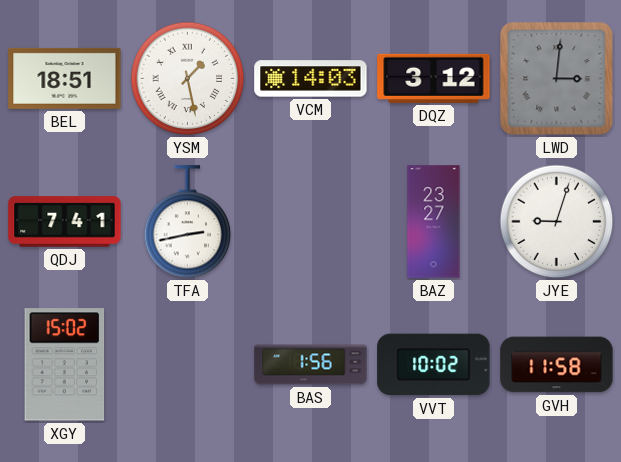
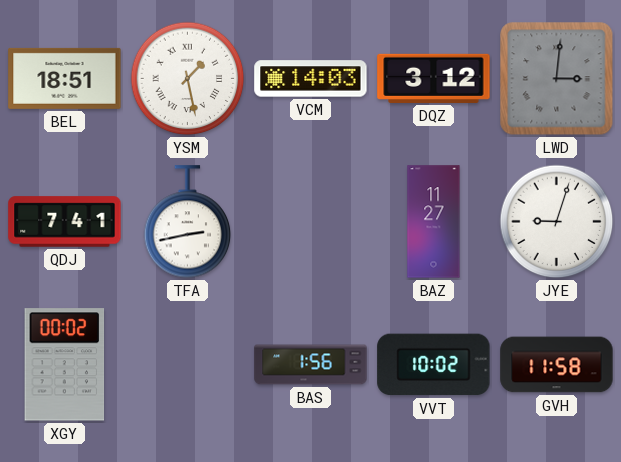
BAZ: 23:27 -> 11:27 (434, 222)
XGY: 15:02 -> 00:02 (65, 365)
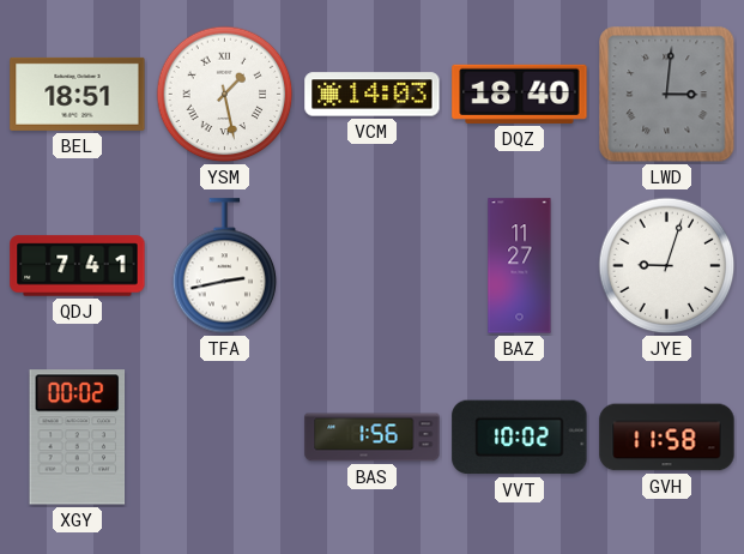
DQZ: 3:12 -> 18:40 (520, 94)
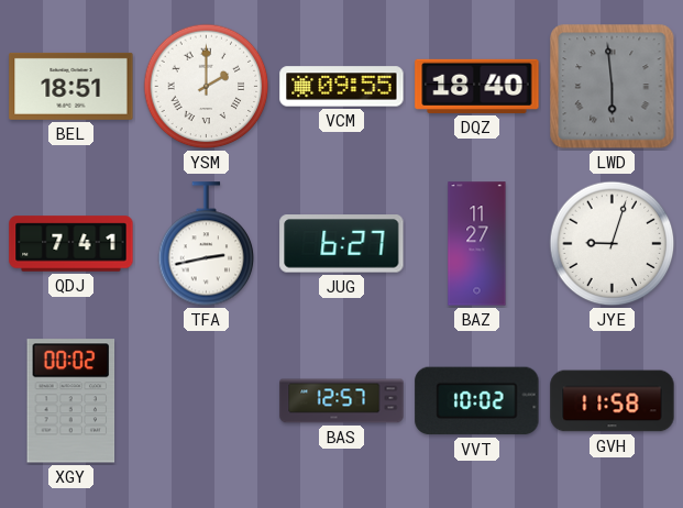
YSM: 1:28 -> 2:00 (207, 87)
VCM: 14:03 -> 09:55 (342, 87)
LWD: 3:01 -> 5:59 (613, 87)
JUG: none -> 6:27 (342, 244)
BAS: 1:56 -> 12:57 (342, 401)
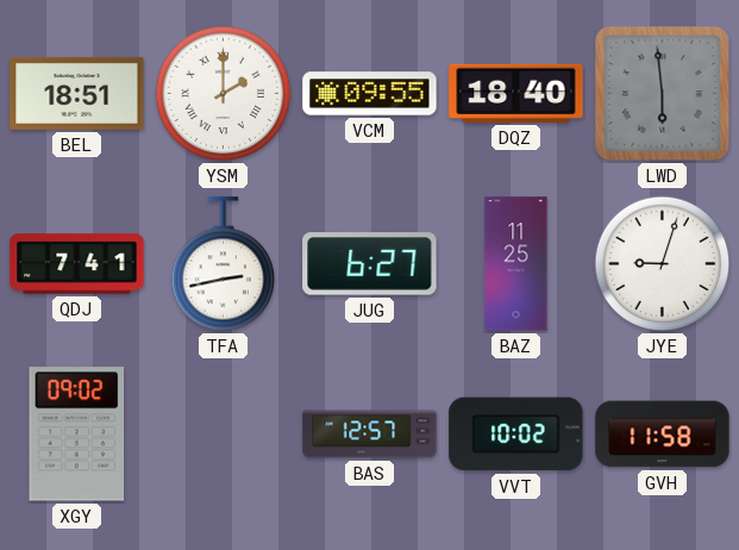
BAZ: 11:27 -> 11:25 (516, 264)
XGY: 00:02 -> 09:02 (77, 435)
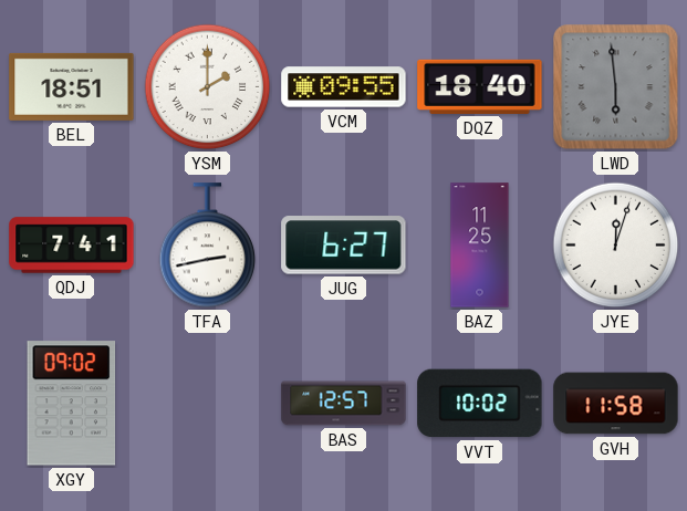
JYE: 9:03 -> 12:03 (616, 246)
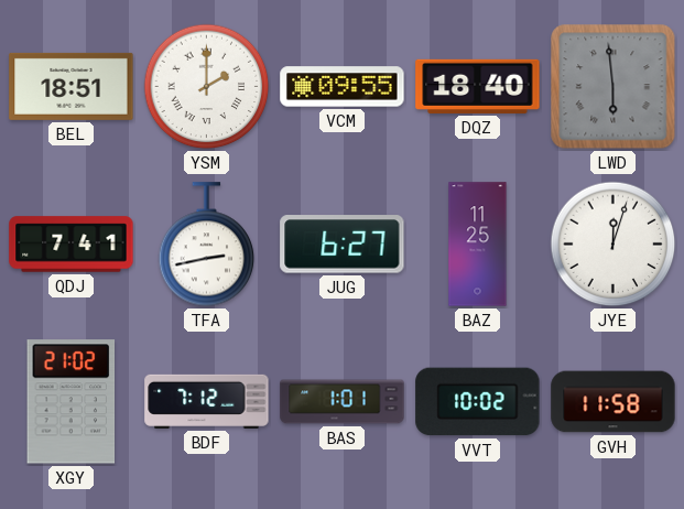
XGY: 09:02 -> 21:02 (72, 402)
BDF: none -> 7:12 (207, 401)
BAS: 12:57 -> 1:01 (343, 402)
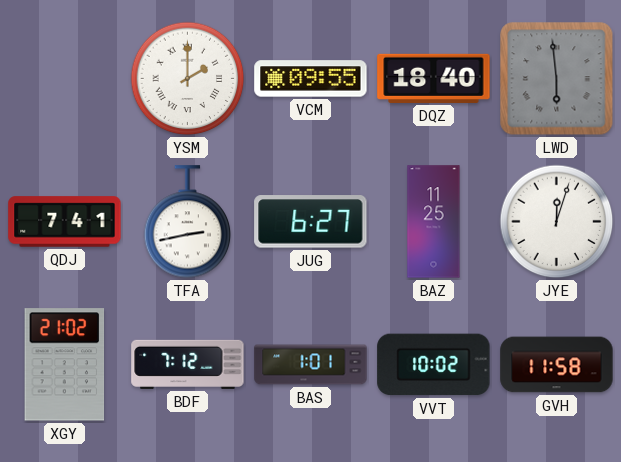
BEL: 18:51 -> none (72, 86)
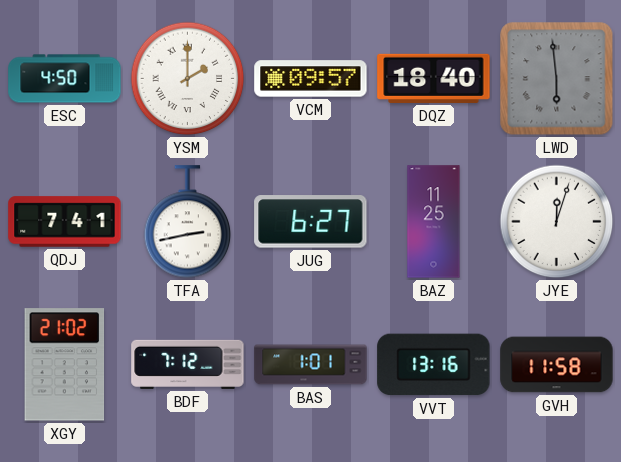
ESC: none -> 4:50 (65, 79)
VCM: 09:55 -> 09:57 (311, 79)
VVT: 10:02 -> 13:16 (434, 365)
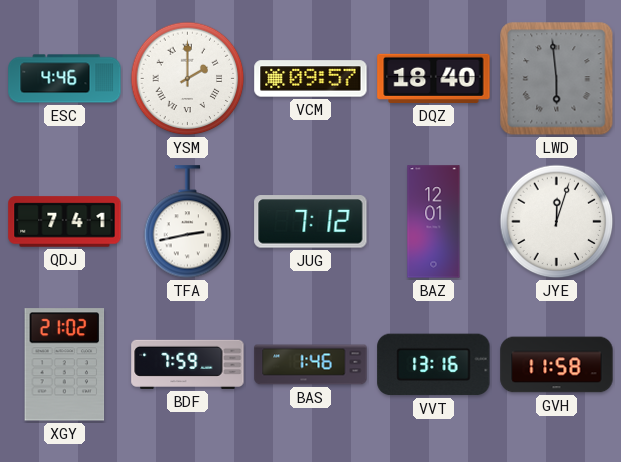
ESC: 4:50 -> 4:46 (65, 79)
JUG: 6:27 -> 7:12 (311, 222)
BAZ: 11:25 -> 12:01 (434, 222)
BDF: 7:12 -> 7:59 (188, 364)
BAS: 1:01 -> 1:46 (311, 365)
